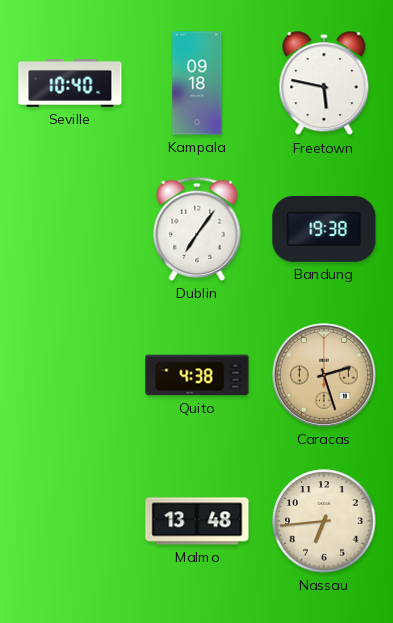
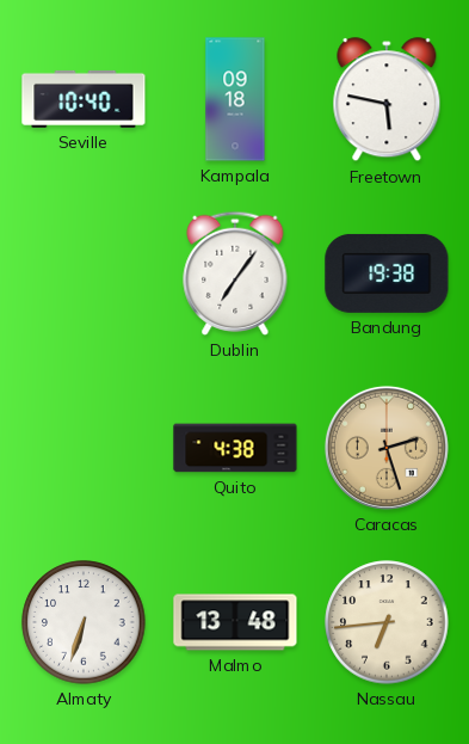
Almaty: none -> 6:33 (84, 622)
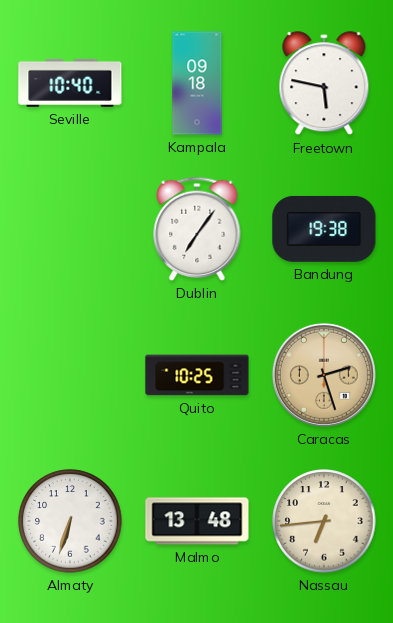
Quito: 4:38 -> 10:25 (197, 375)
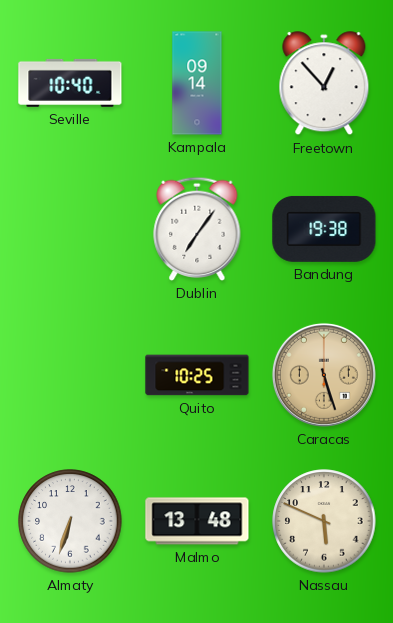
Kampala: 09:18 -> 09:14 (197, 83)
Freetown: 5:47 -> 12:53 (324, 84)
Caracas: 2:27 -> 5:27 (324, 375)
Nassau: 6:44 -> 5:49 (324, 521)
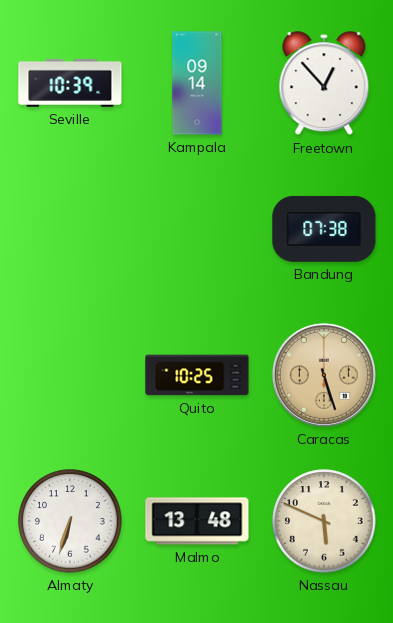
Seville: 10:40 -> 10:39 (70, 83)
Dublin: 7:06 -> none (197, 229)
Bandung: 19:38 -> 07:38 (324, 229)
